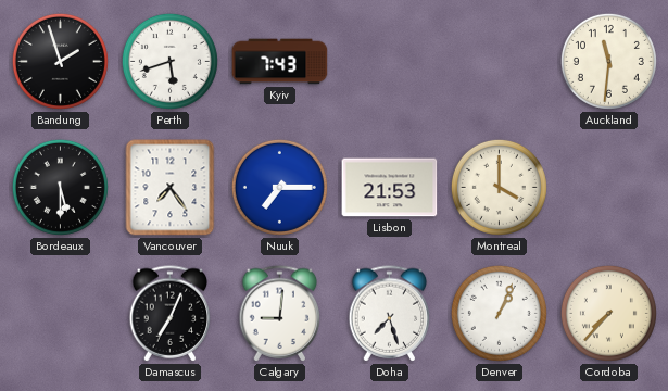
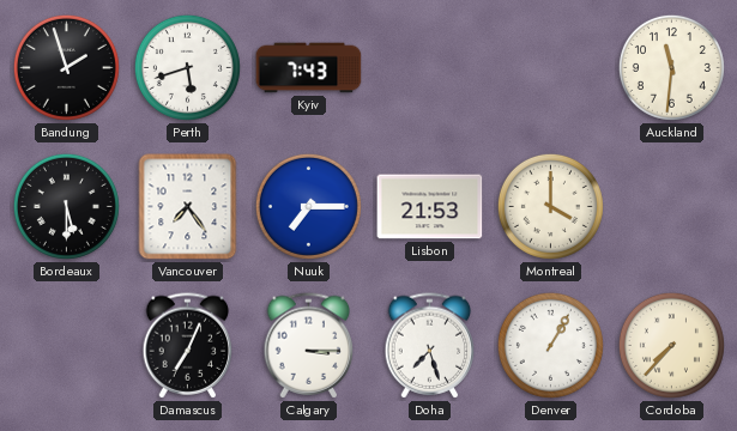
Calgary: 9:01 -> 3:15 (309, 346)
Denver: 1:04 -> 1:05 (550, 345)
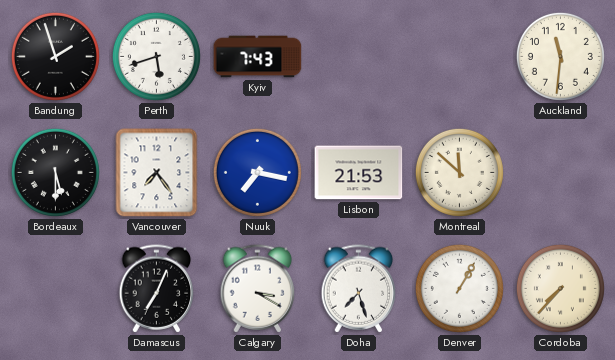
Nuuk: 7:15 -> 7:17 (257, 172)
Montreal: 4:00 -> 11:52 (459, 172)
Calgary: 3:15 -> 3:20 (258, 289)
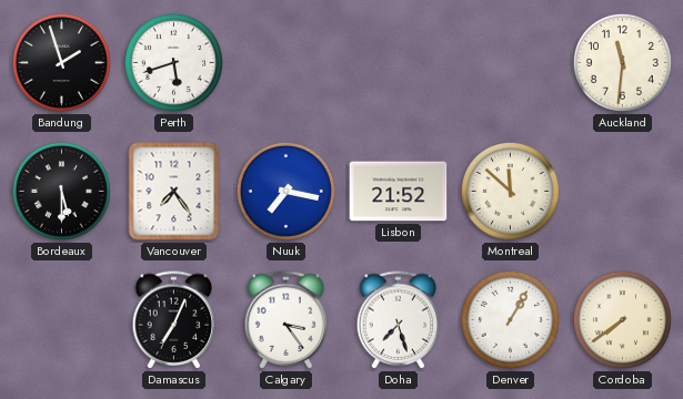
Kyiv: 7:43 -> none (258, 57)
Lisbon: 21:53 -> 21:52 (399, 192)
Calgary: 3:20 -> 3:24 (287, 320)
Cordoba: 7:37 -> 7:39 (622, 319)
